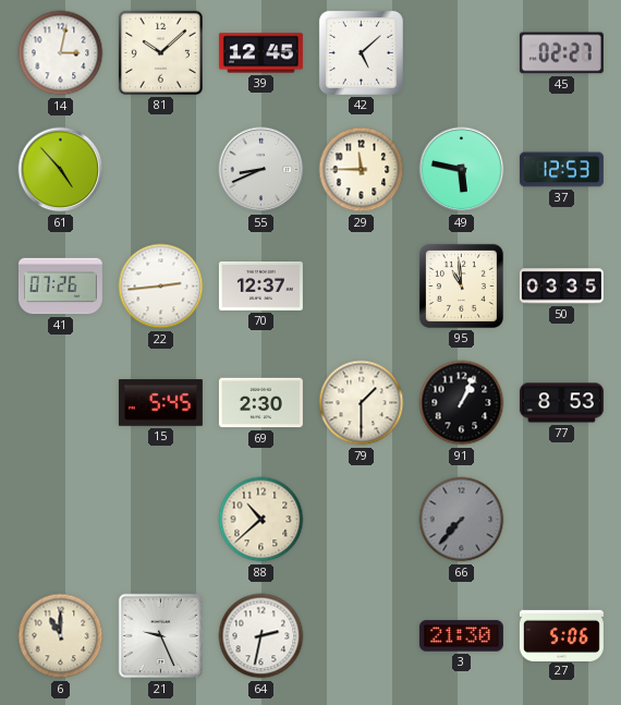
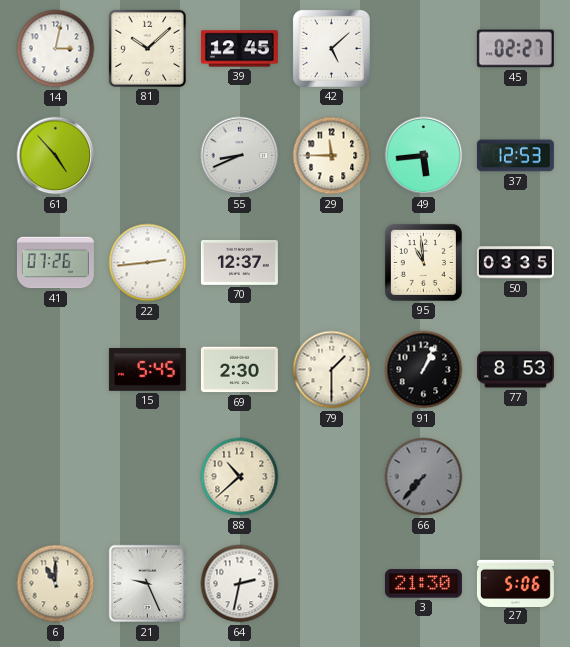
49: 5:47 -> 5:44 (424, 156)
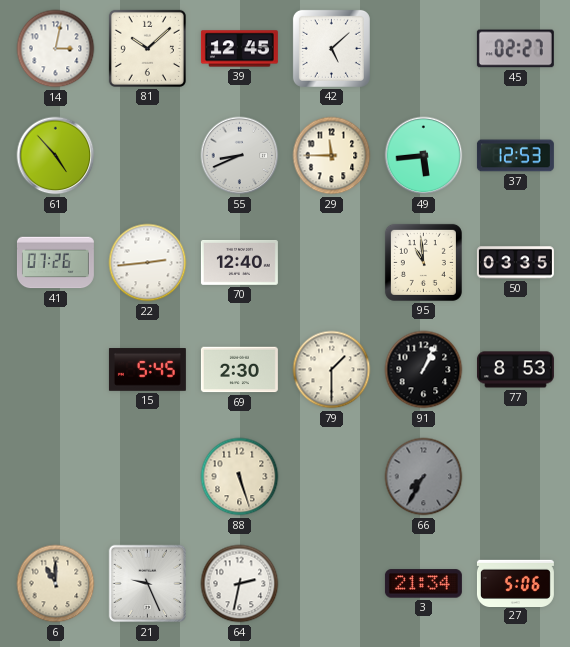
70: 12:37 -> 12:40 (239, 262)
88: 10:38 -> 5:27 (240, 477)
66: 7:37 -> 7:35 (424, 477)
3: 21:30 -> 21:34 (423, 584)
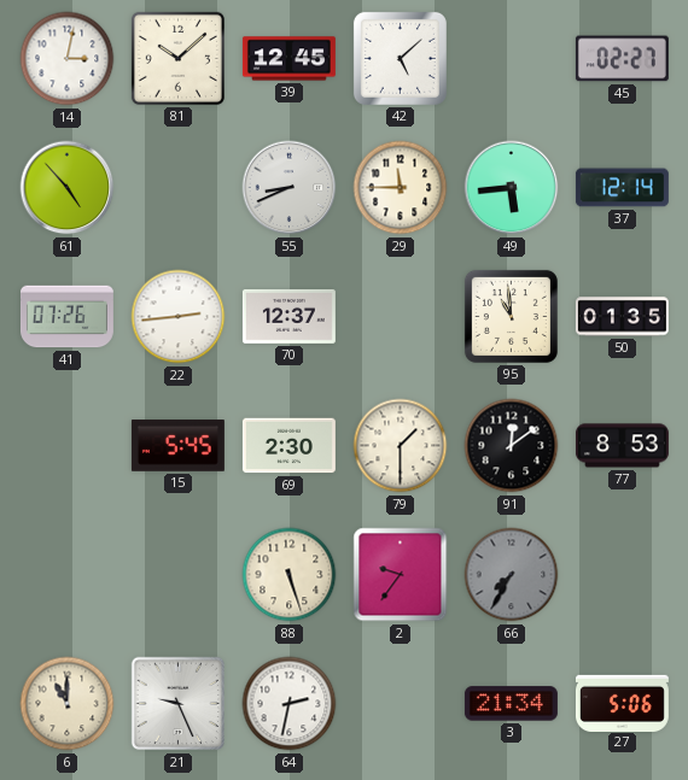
37: 12:53 -> 12:14 (622, 188)
70: 12:40 -> 12:37 (288, 316)
50: 03:35 -> 01:35 (622, 317)
91: 1:04 -> 12:09 (512, 446)
2: none -> 9:36 (401, 575)
